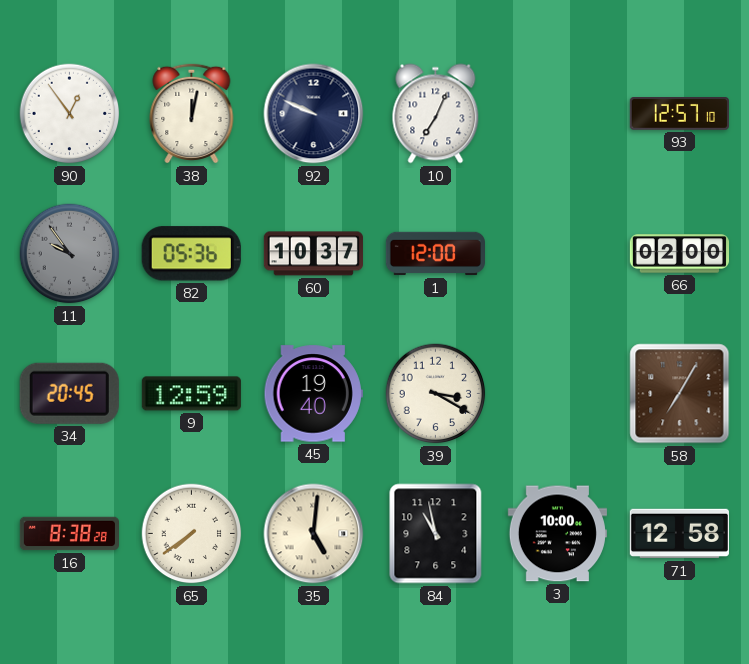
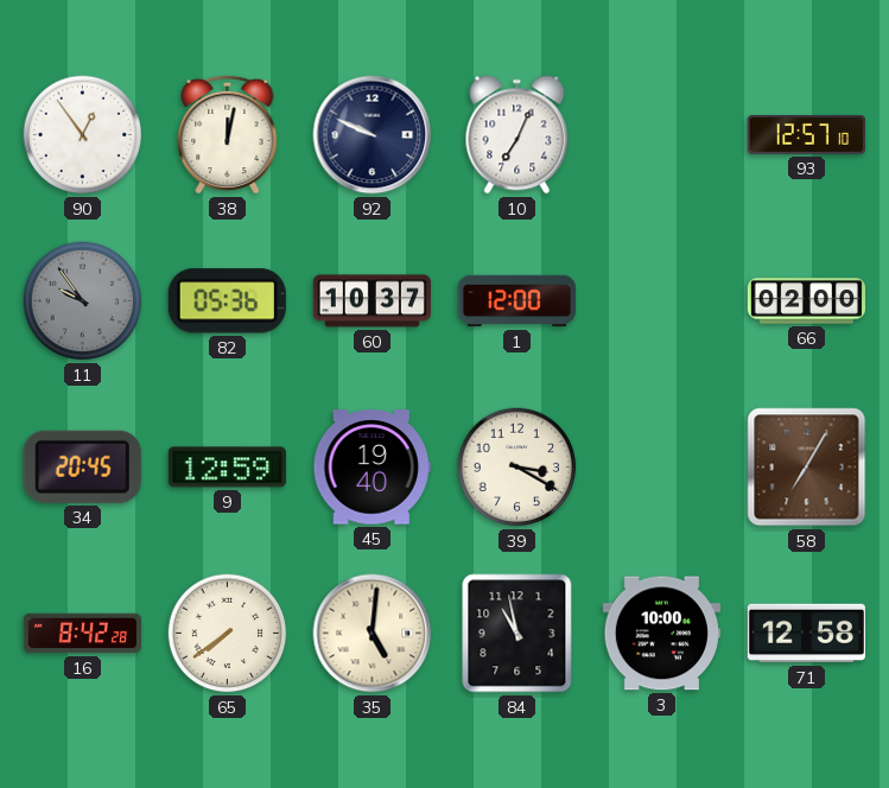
16: 8:38 -> 8:42 (82, 634)
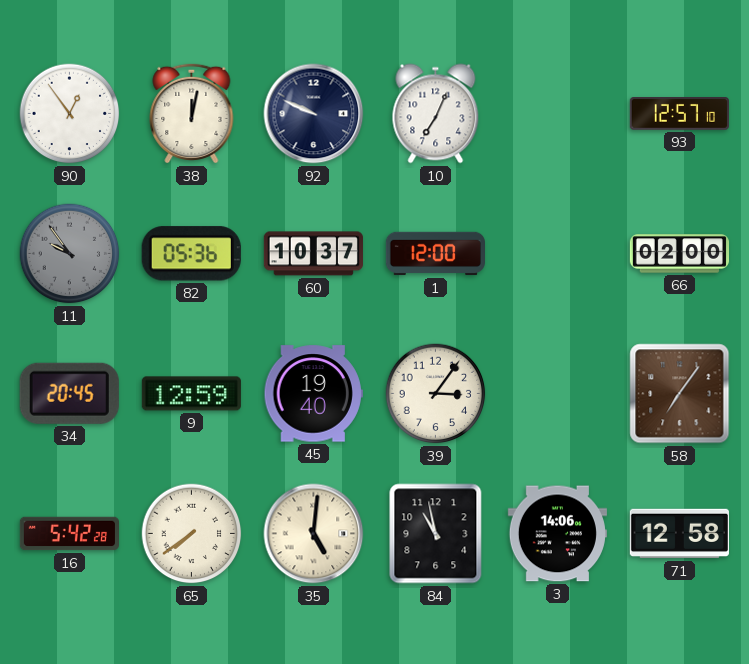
39: 3:20 -> 3:06 (436, 394)
58: 7:05 -> 7:06 (680, 394)
16: 8:42 -> 5:42 (69, 534)
3: 10:00 -> 14:06 (557, 534)
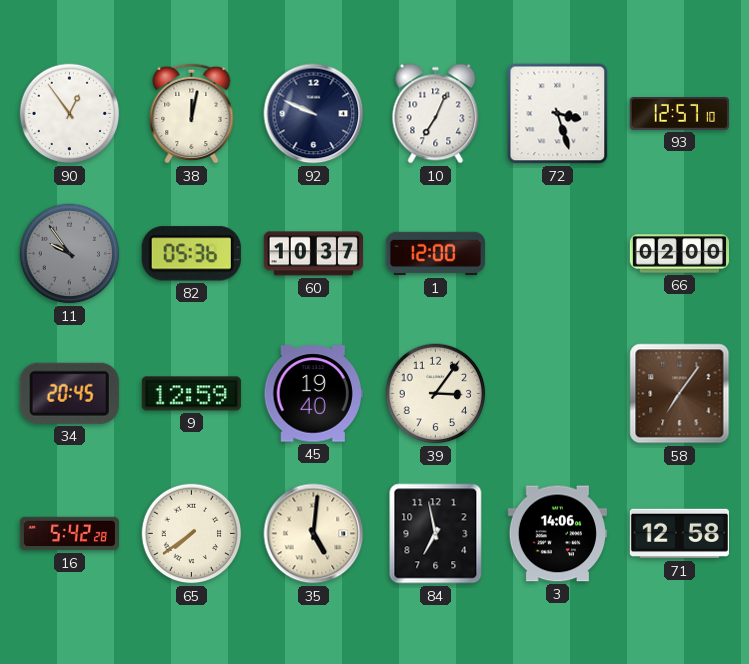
72: none -> 3:27 (558, 114)
84: 10:58 -> 6:58 (436, 534)
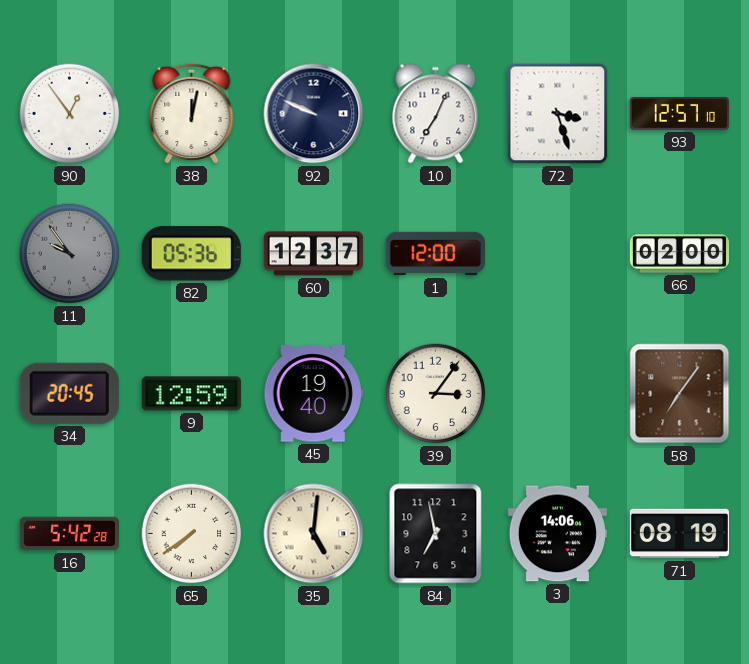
60: 10:37 -> 12:37 (313, 254)
71: 12:58 -> 08:19 (679, 534)
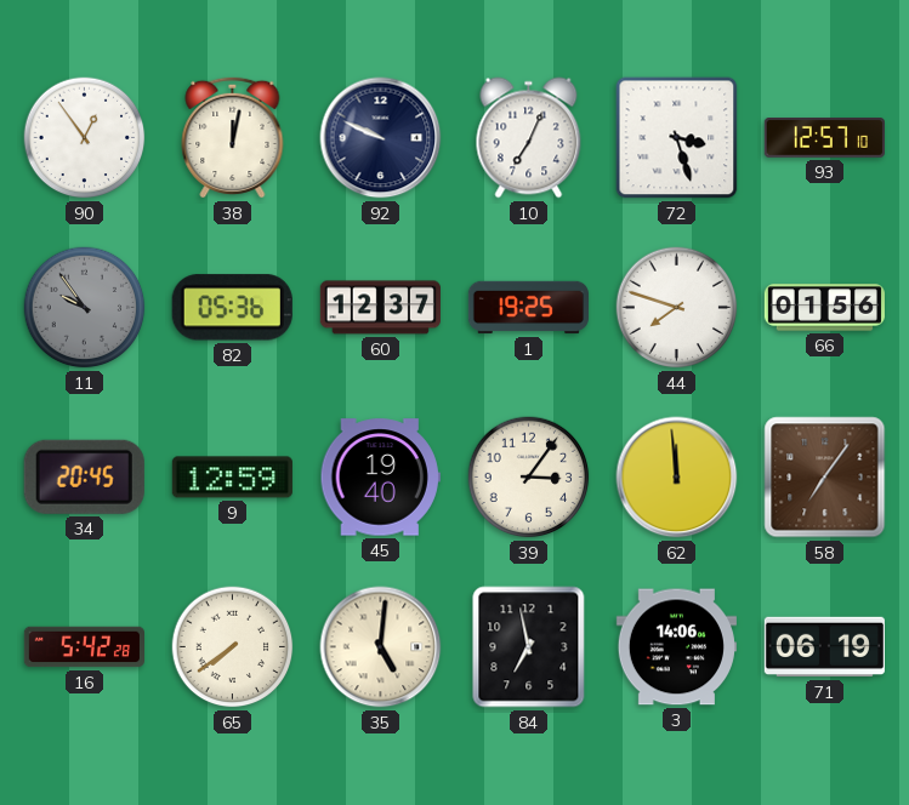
1: 12:00 -> 19:25 (528, 308)
44: none -> 7:48 (677, 308)
66: 02:00 -> 01:56 (824, 308)
62: none -> 11:59 (677, 478)
71: 08:19 -> 06:19 (824, 647)
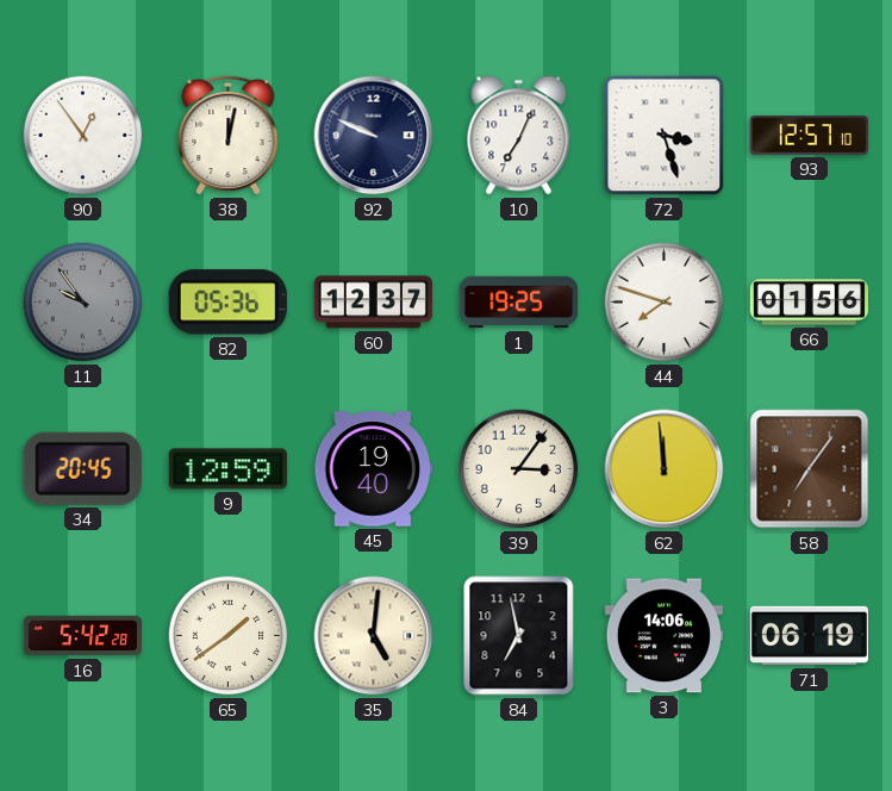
65: 7:39 -> 1:39 (229, 636)
